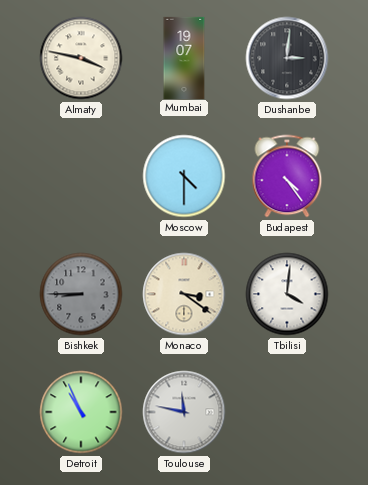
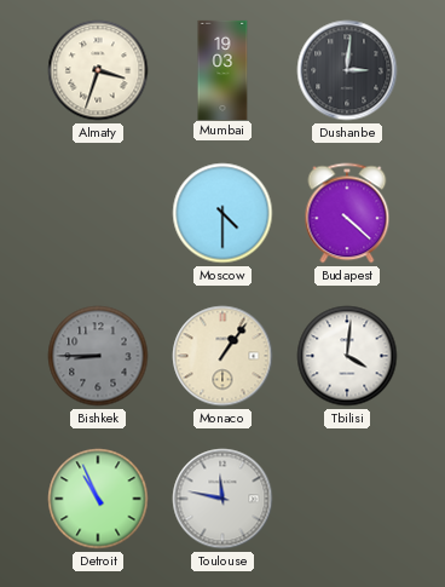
Almaty: 3:47 -> 3:33 (98, 70)
Mumbai: 19:07 -> 19:03 (223, 69)
Budapest: 4:24 -> 4:22 (347, 213)
Monaco: 3:21 -> 1:06 (223, 356)
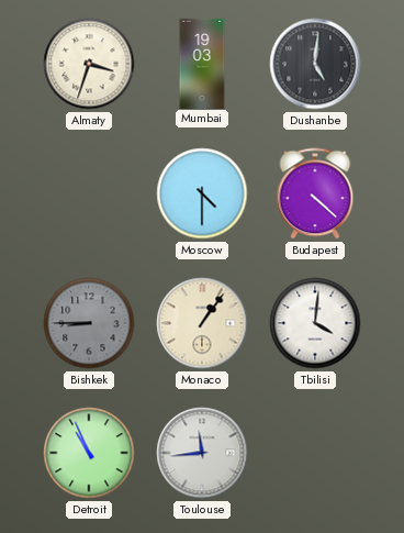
Dushanbe: 3:01 -> 5:01 (315, 64)
Toulouse: 11:47 -> 11:44 (202, 453)
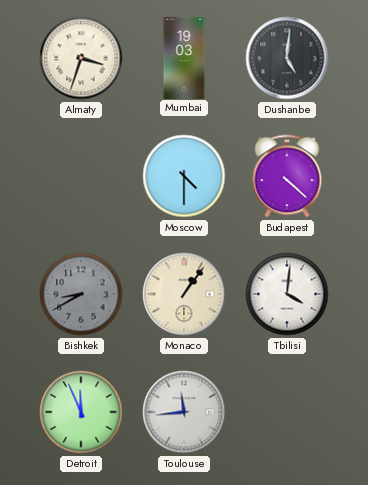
Bishkek: 8:45 -> 8:40 (81, 294)
Detroit: 10:56 -> 11:56 (81, 412)
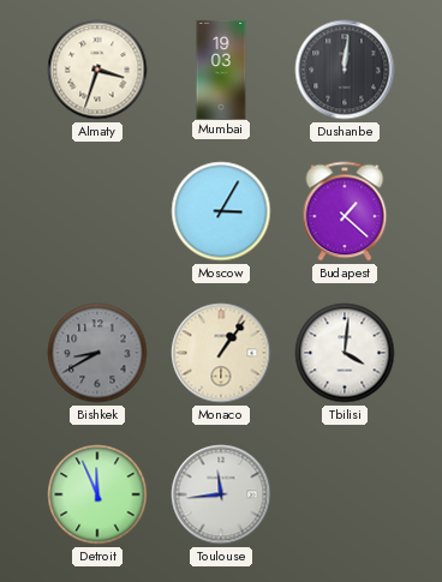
Dushanbe: 5:01 -> 12:01 (345, 70)
Moscow: 4:30 -> 3:05 (221, 211)
Budapest: 4:22 -> 1:22 (345, 211)
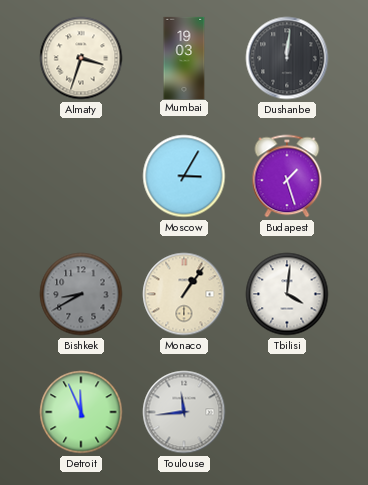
Budapest: 1:22 -> 1:27 (287, 176)
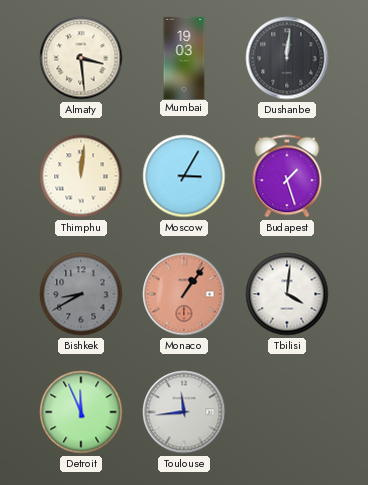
Almaty: 3:33 -> 3:29 (81, 58)
Thimphu: none -> 12:01 (81, 176)
Monaco dial: cream -> salmon (184, 294)
